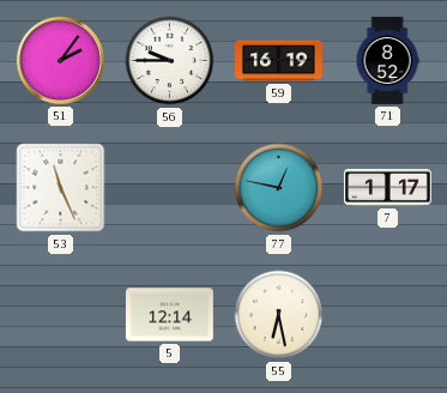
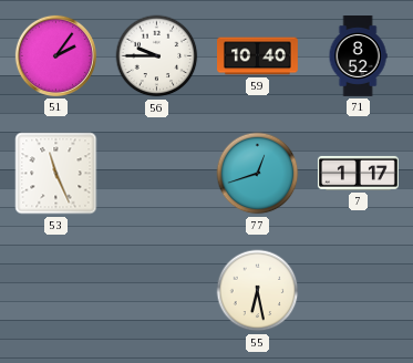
59: 16:19 -> 10:40 (258, 56)
77: 12:47 -> 12:42 (258, 174)
5: 12:14 -> none (169, 315)
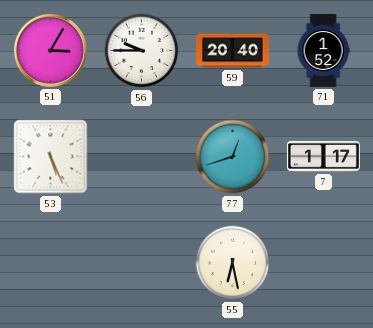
51: 2:06 -> 3:05 (50, 50)
59: 10:40 -> 20:40 (233, 51)
71: 8:52 -> 1:52 (323, 51)
53: 11:26 -> 5:26 (51, 157)
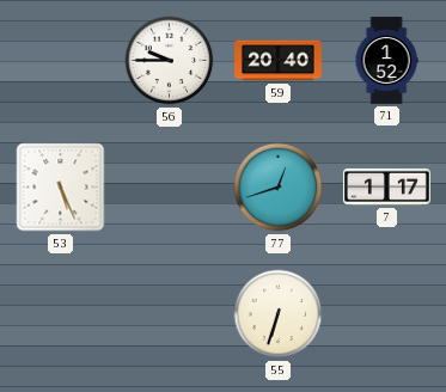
51: 3:05 -> none (50, 50)
55: 6:28 -> 6:33 (279, 314)
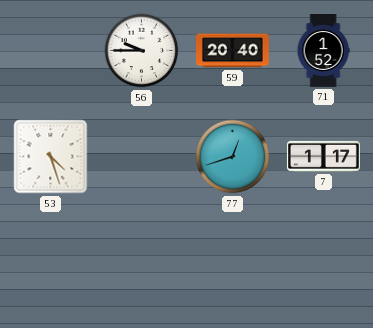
53: 5:26 -> 4:27 (51, 157)
55: 6:33 -> none (279, 314)
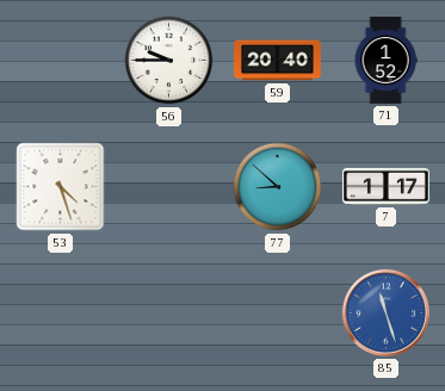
77: 12:42 -> 8:52 (278, 187)
85: none -> 11:27 (385, 312)
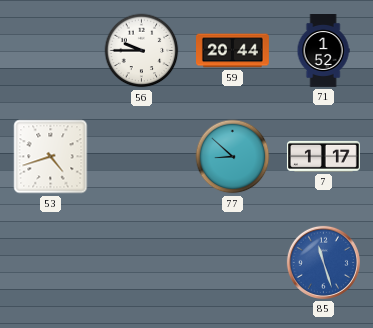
59: 20:40 -> 20:44 (233, 51)
53: 4:27 -> 4:42 (51, 157)
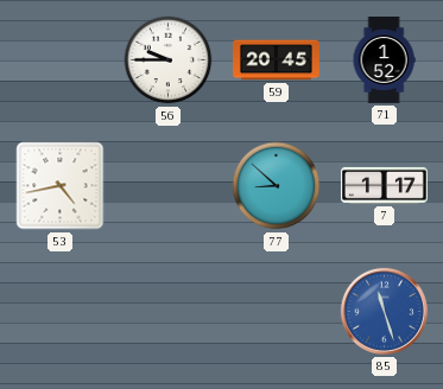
59: 20:44 -> 20:45 (277, 60)
53: 4:42 -> 4:43 (61, 186)
